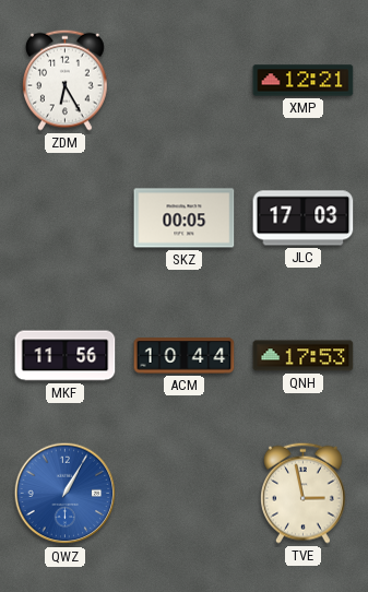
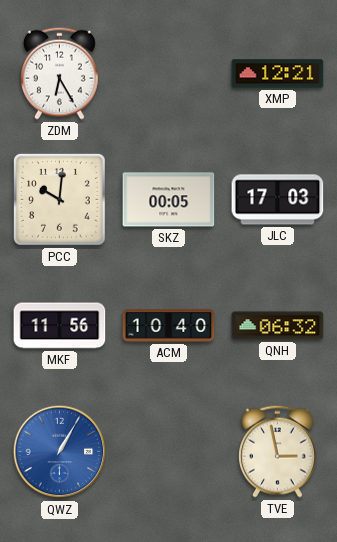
PCC: none -> 10:01 (59, 199)
ACM: 10:44 -> 10:40 (169, 326)
QNH: 17:53 -> 06:32 (278, 326)
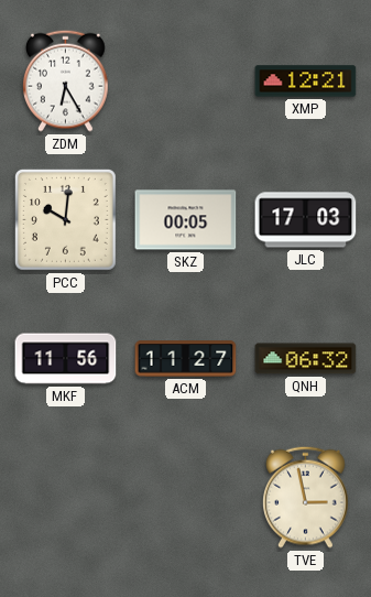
ACM: 10:40 -> 11:27 (186, 359)
QWZ: 1:05 -> none (60, 452)
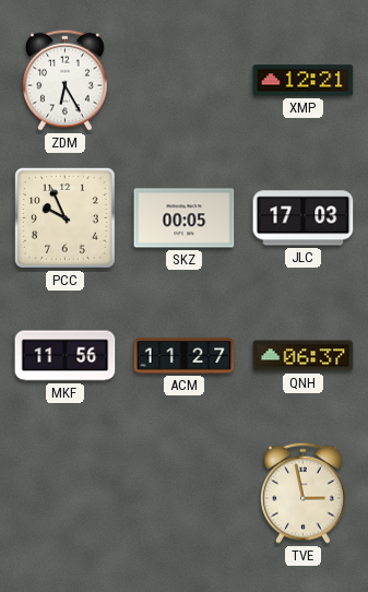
PCC: 10:01 -> 9:56 (64, 217)
QNH: 06:32 -> 06:37 (304, 356)
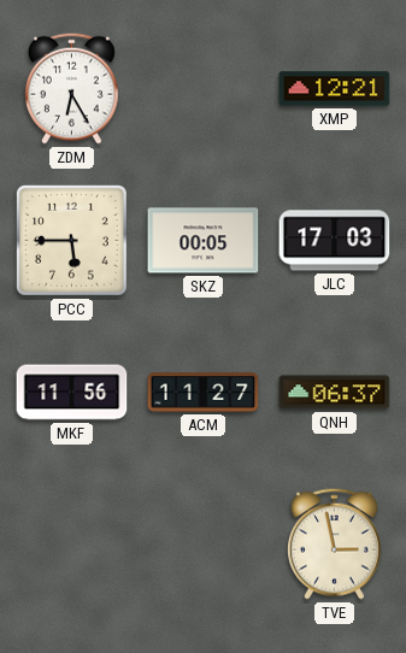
PCC: 9:56 -> 5:45 (71, 240)
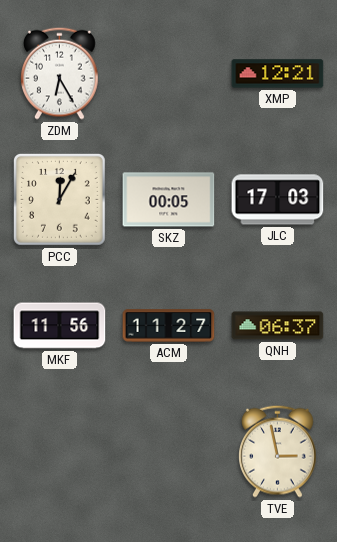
PCC: 5:45 -> 12:05 (59, 199)
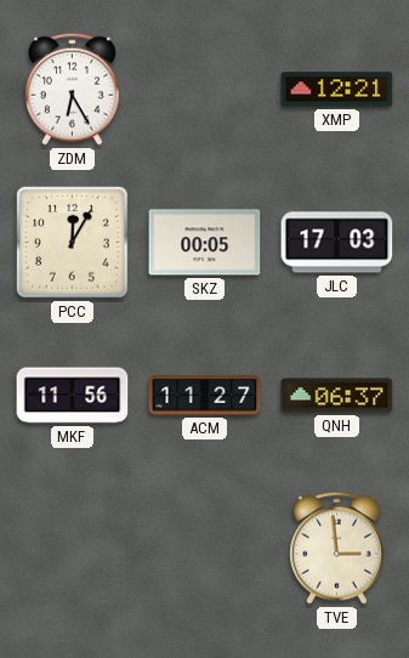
TVE: 2:58 -> 2:59 (337, 548)
